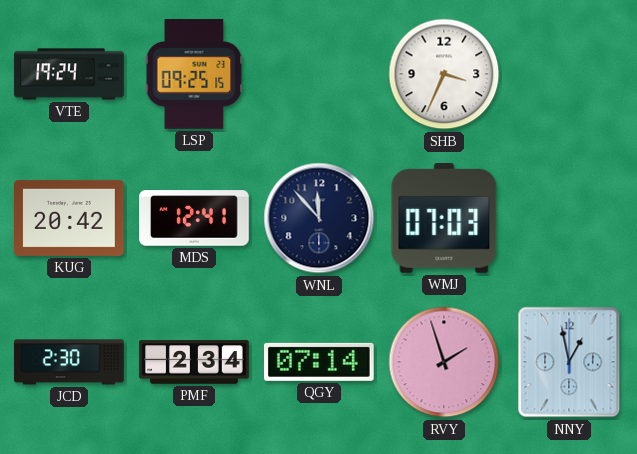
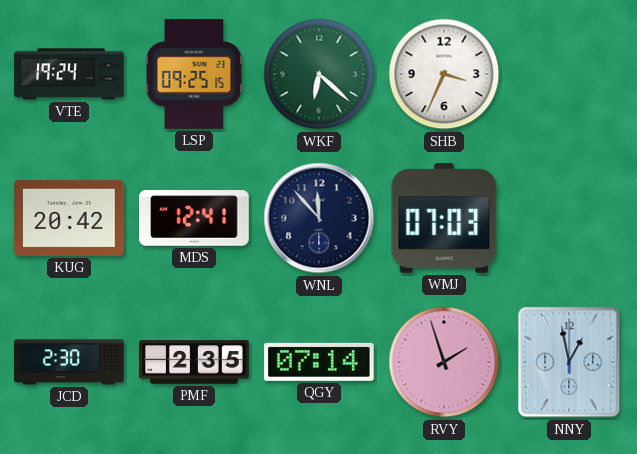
WKF: none -> 6:22 (319, 74)
PMF: 2:34 -> 2:35 (194, 362)
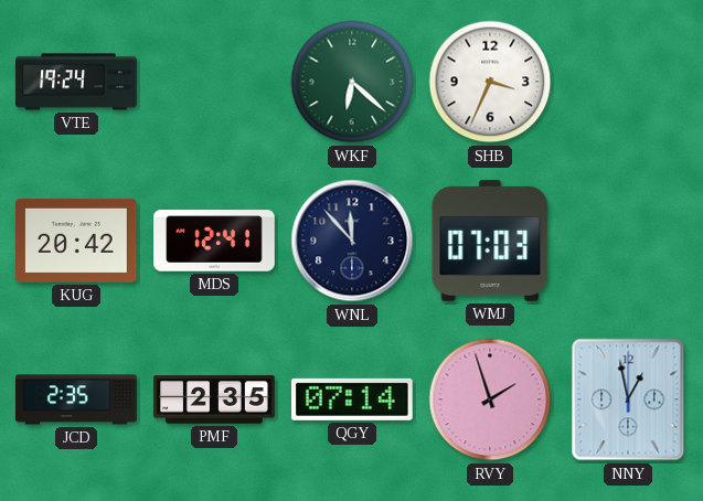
LSP: 09:25 -> none (194, 75)
JCD: 2:30 -> 2:35 (76, 399)
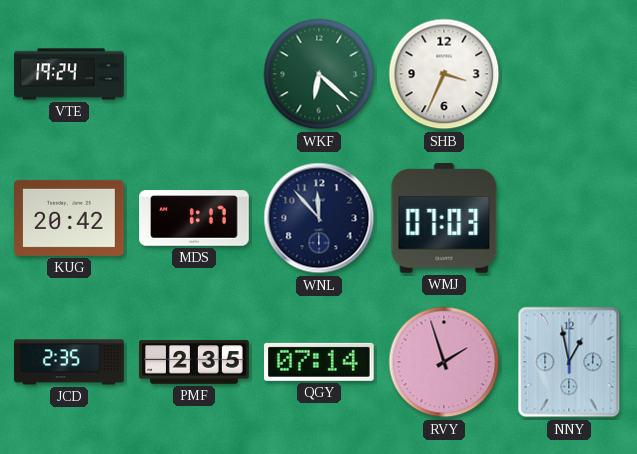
MDS: 12:41 -> 1:17 (194, 218)
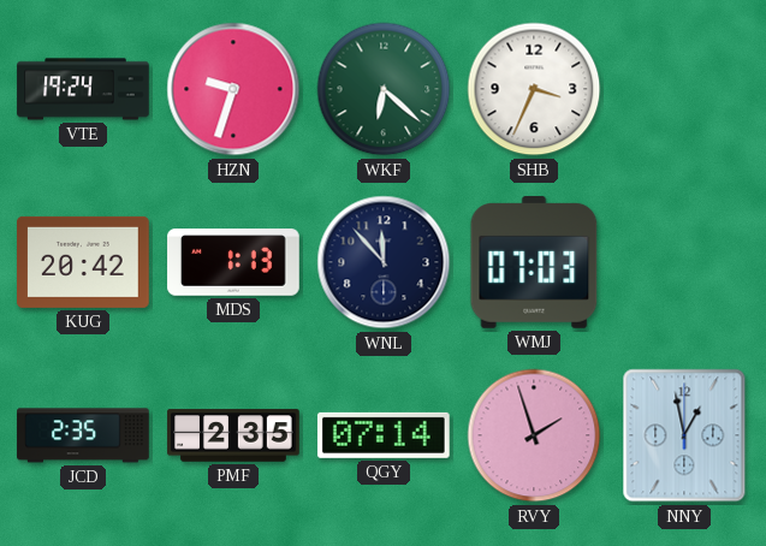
HZN: none -> 9:33 (233, 89)
MDS: 1:17 -> 1:13 (233, 262)
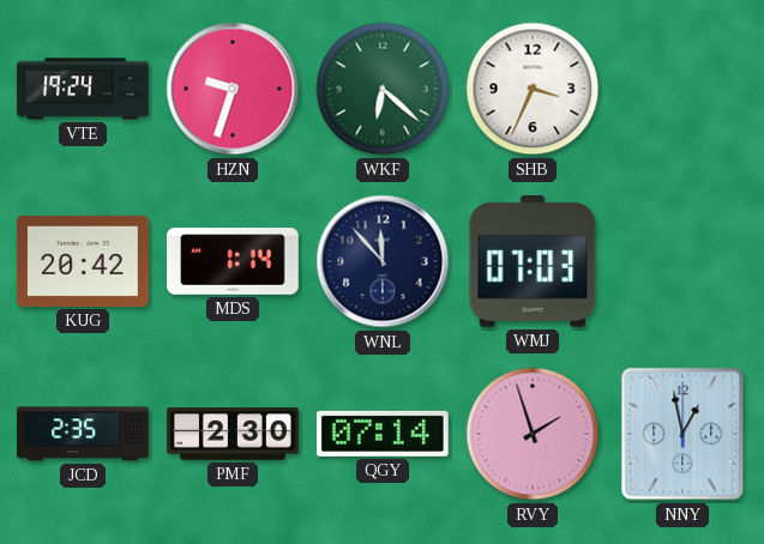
MDS: 1:13 -> 1:14 (233, 261)
PMF: 2:35 -> 2:30 (233, 434)
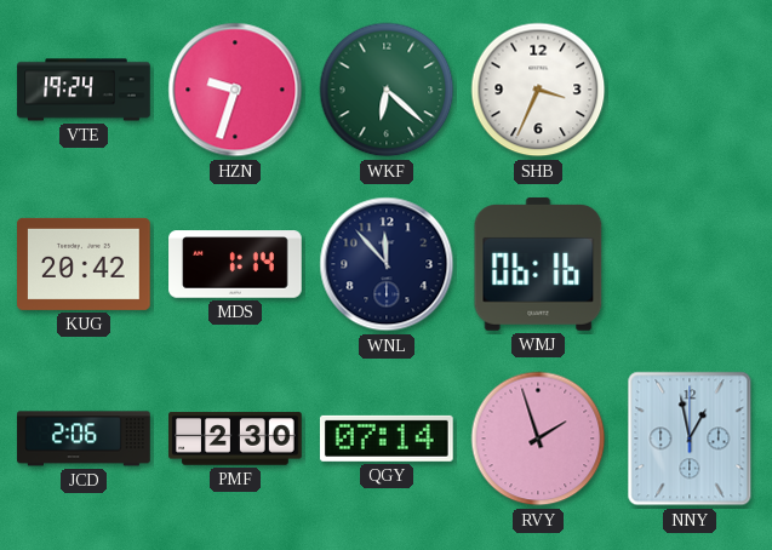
WMJ: 07:03 -> 06:16 (538, 265)
JCD: 2:35 -> 2:06 (84, 439)
